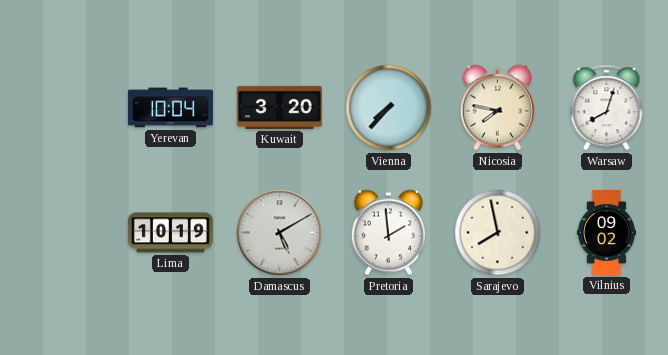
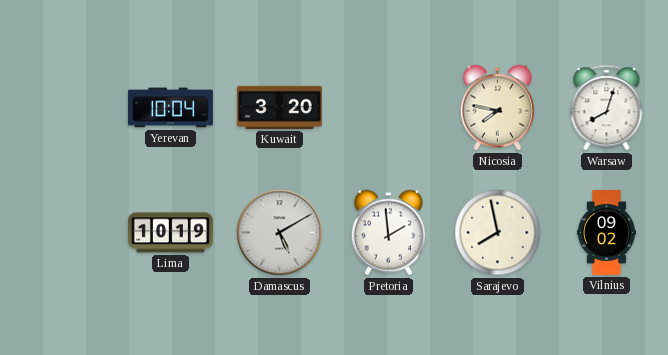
Vienna: 7:37 -> none (389, 108)
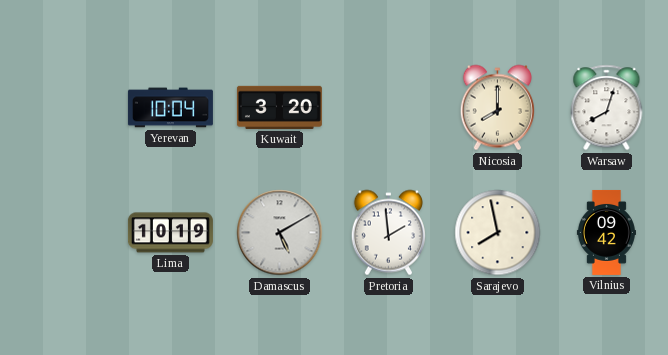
Nicosia: 7:47 -> 8:00 (497, 108)
Vilnius: 09:02 -> 09:42 (606, 232)
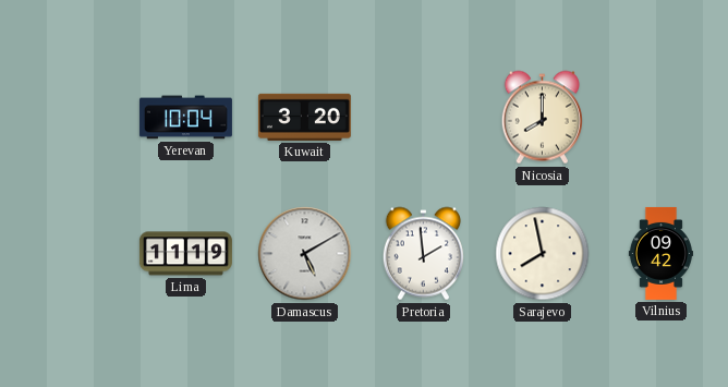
Warsaw: 8:03 -> none (607, 108)
Lima: 10:19 -> 11:19 (185, 254)
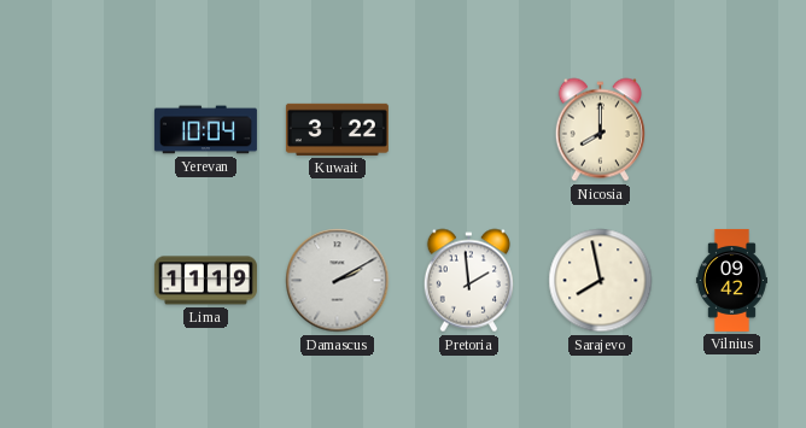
Kuwait: 3:20 -> 3:22 (337, 129)
Damascus: 5:10 -> 2:10 (338, 281)
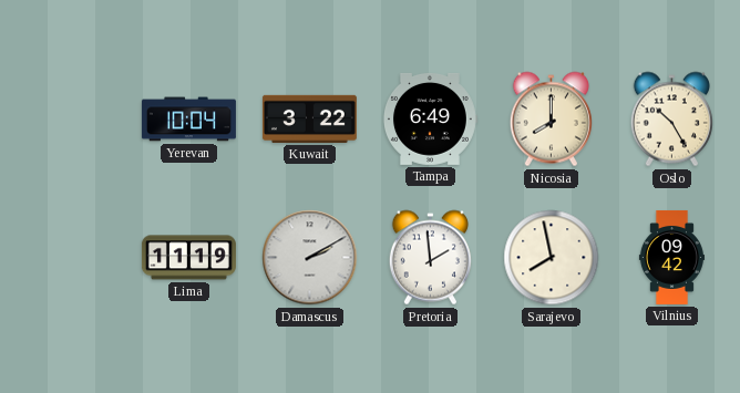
Tampa: none -> 6:49 (431, 118)
Oslo: none -> 10:25 (671, 120)
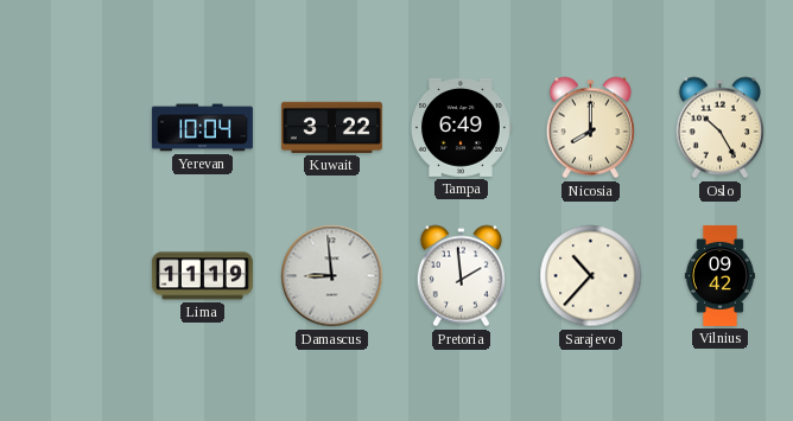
Damascus: 2:10 -> 8:59 (332, 276)
Sarajevo: 7:58 -> 10:37 (591, 276)
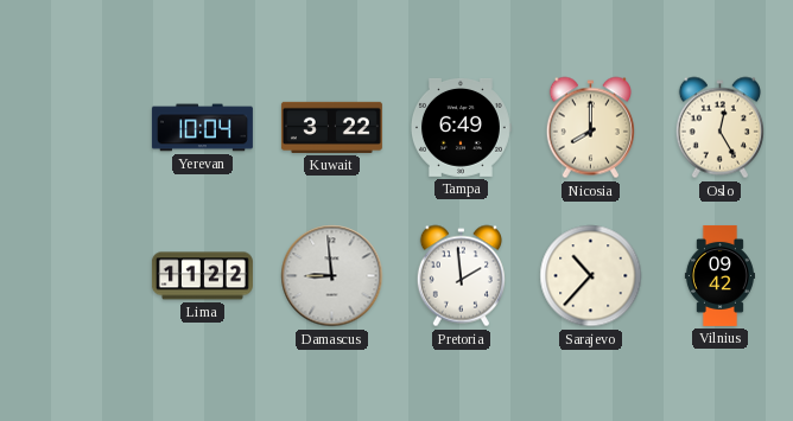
Oslo: 10:25 -> 12:25 (719, 128)
Lima: 11:19 -> 11:22 (202, 276)
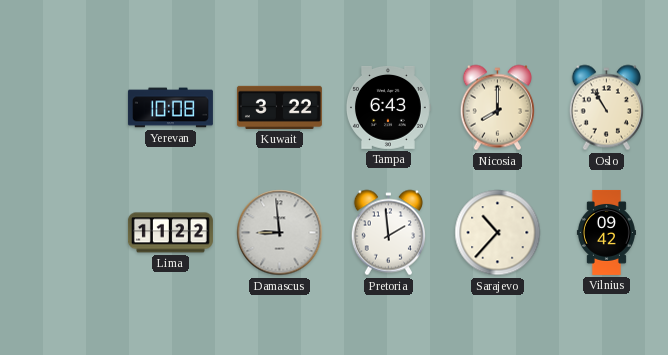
Yerevan: 10:04 -> 10:08 (170, 108)
Tampa: 6:49 -> 6:43 (389, 107)
Oslo: 12:25 -> 10:55 (606, 108)
